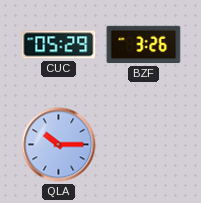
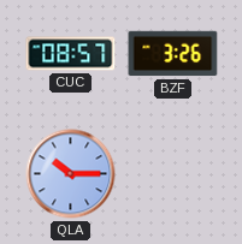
CUC: 05:29 -> 08:57 (71, 54)
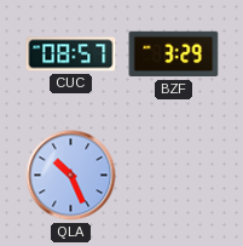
BZF: 3:26 -> 3:29 (174, 55)
QLA: 10:15 -> 10:26 (71, 176)
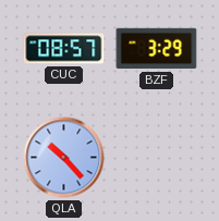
QLA: 10:26 -> 10:23 (64, 158)
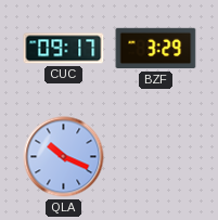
CUC: 08:57 -> 09:17 (64, 49)
QLA: 10:23 -> 10:19 (64, 157)
